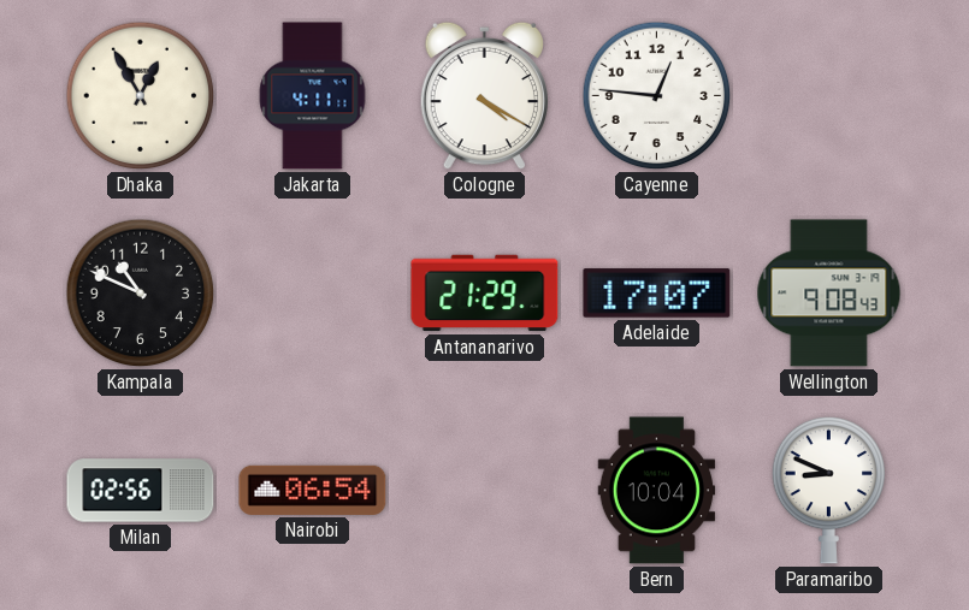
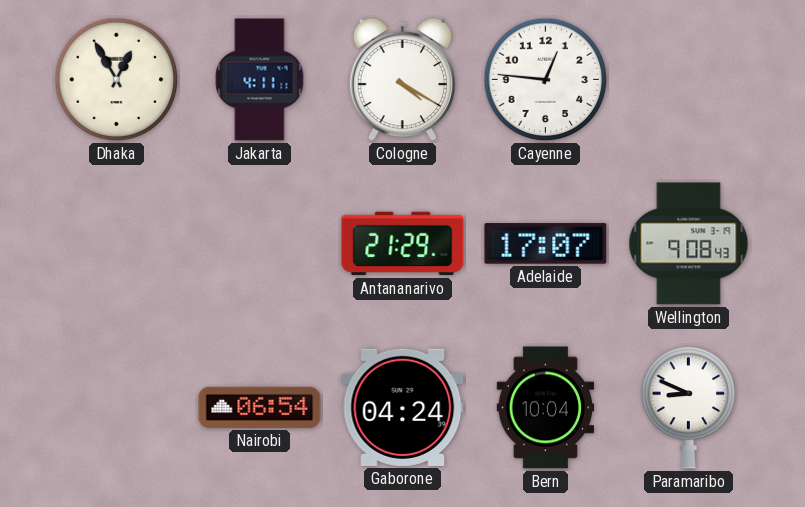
Kampala: 10:49 -> none (141, 294)
Milan: 02:56 -> none (141, 491)
Gaborone: none -> 04:24 (403, 407)
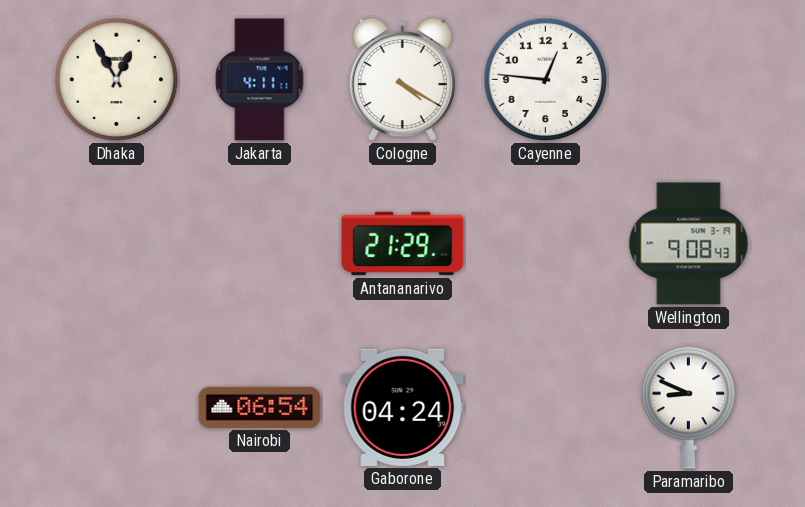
Adelaide: 17:07 -> none (546, 244)
Bern: 10:04 -> none (546, 408)
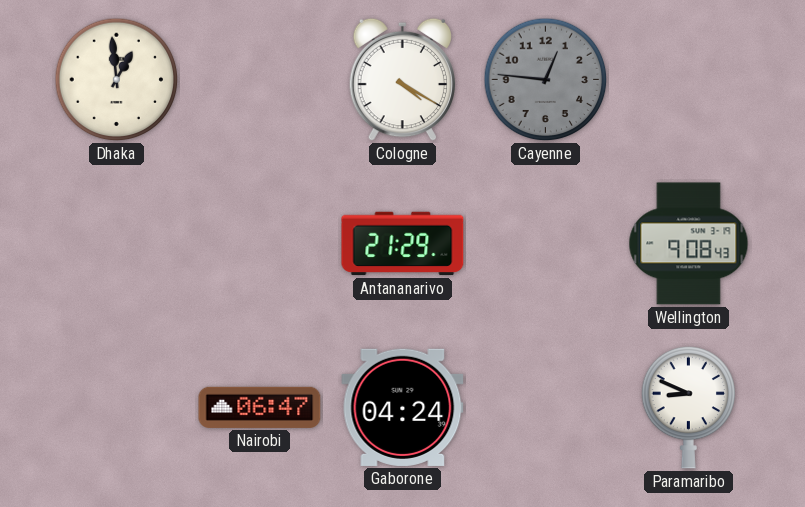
Dhaka: 12:55 -> 12:59 (117, 80)
Jakarta: 4:11 -> none (260, 80)
Cayenne dial: white -> grey (546, 80)
Nairobi: 06:54 -> 06:47 (260, 407)
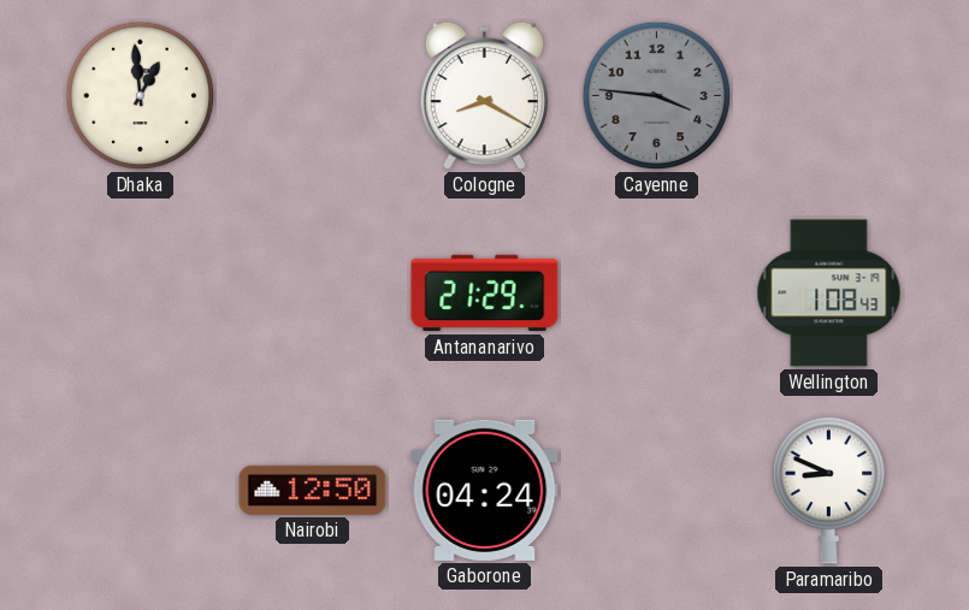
Cologne: 4:20 -> 8:20 (484, 96)
Cayenne: 12:46 -> 3:46 (657, 96)
Wellington: 9:08 -> 1:08 (829, 294)
Nairobi: 06:47 -> 12:50 (313, 490)
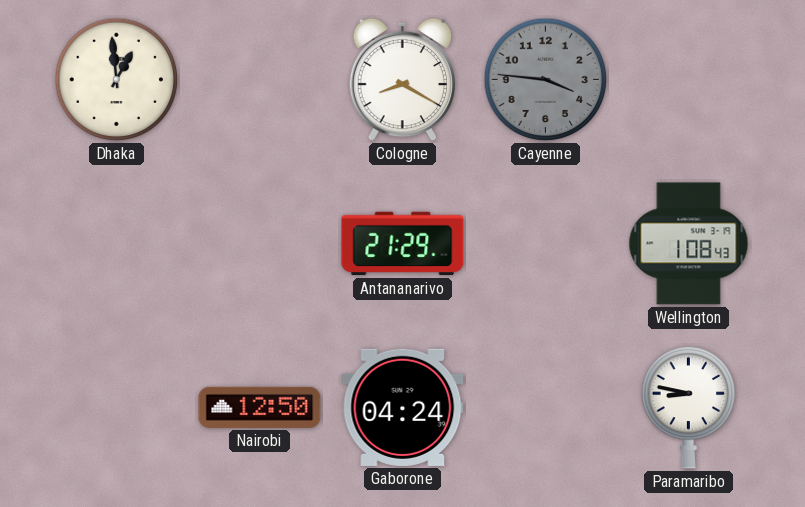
Paramaribo: 8:49 -> 8:47 (689, 407)
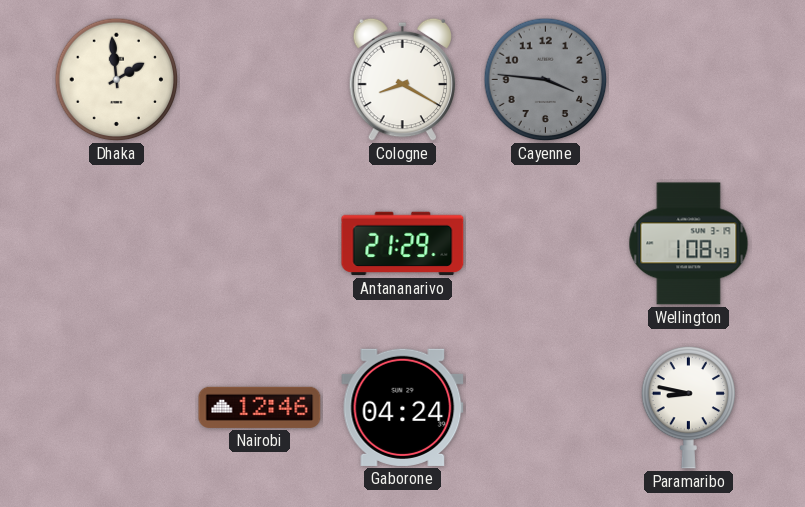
Dhaka: 12:59 -> 1:59 (117, 80)
Nairobi: 12:50 -> 12:46 (260, 407)
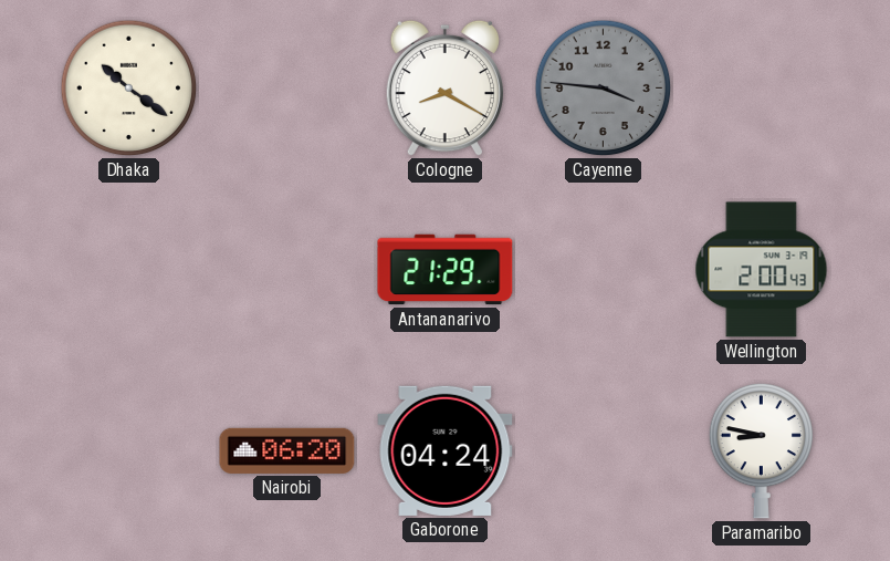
Dhaka: 1:59 -> 10:21 (129, 89)
Wellington: 1:08 -> 2:00 (762, 270)
Nairobi: 12:46 -> 06:20 (287, 450)
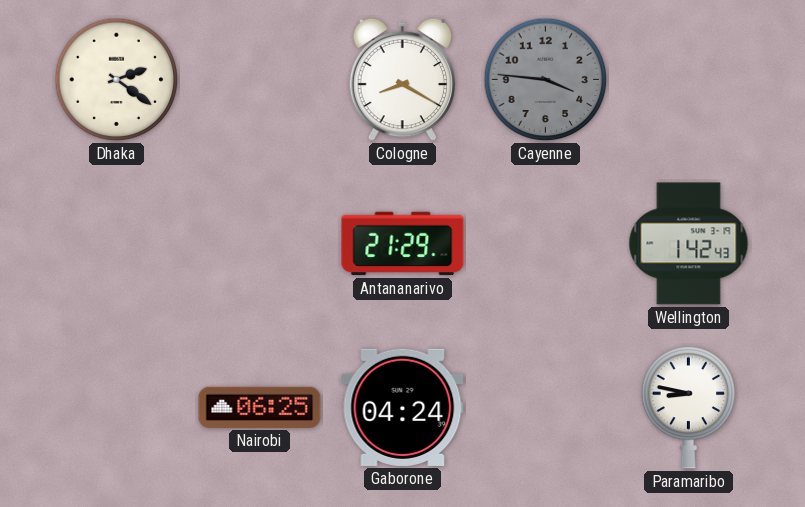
Dhaka: 10:21 -> 2:21 (117, 80)
Wellington: 2:00 -> 1:42 (689, 244)
Nairobi: 06:20 -> 06:25 (260, 407)
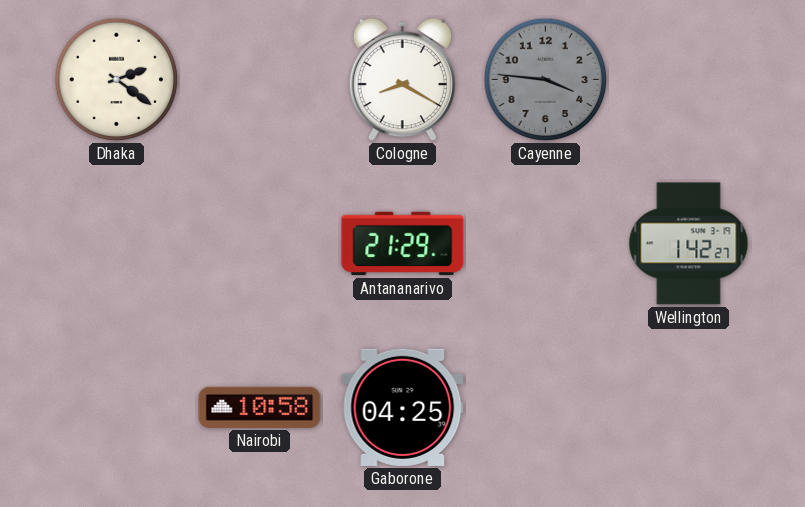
Wellington: 1:42:43 -> 1:42:27 (689, 244)
Nairobi: 06:25 -> 10:58 (260, 407)
Gaborone: 04:24 -> 04:25 (403, 407)
Paramaribo: 8:47 -> none (689, 407)
